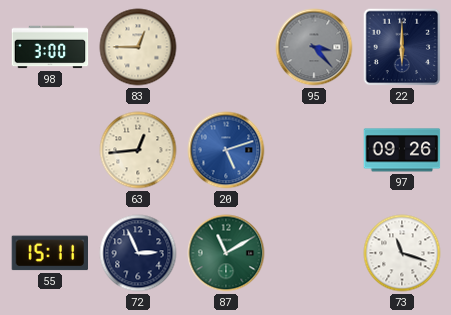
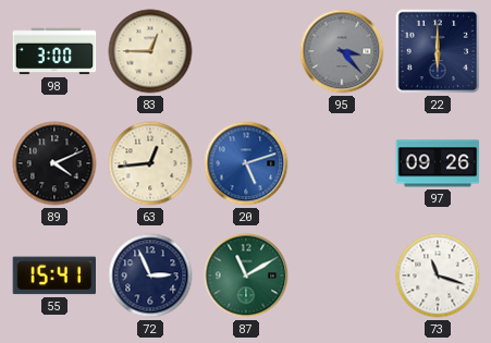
89: none -> 4:11 (54, 163)
55: 15:11 -> 15:41 (54, 275)
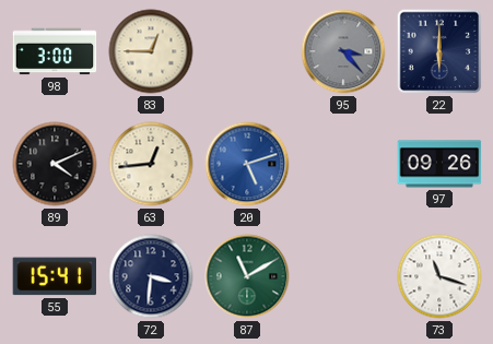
72: 2:56 -> 3:31 (151, 276)
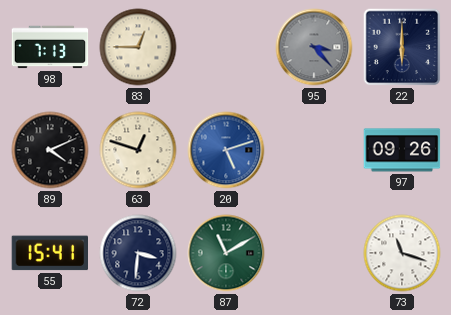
98: 3:00 -> 7:13 (50, 47)
63: 12:44 -> 12:48 (138, 150)
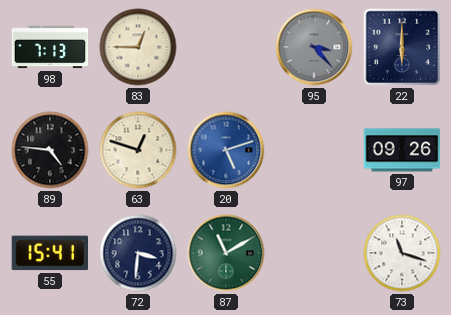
89: 4:11 -> 4:46 (50, 150)
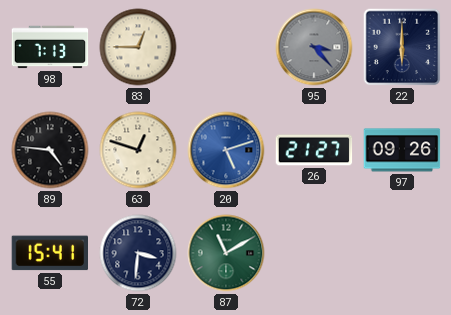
26: none -> 21:27 (314, 150)
73: 11:18 -> none (402, 253)
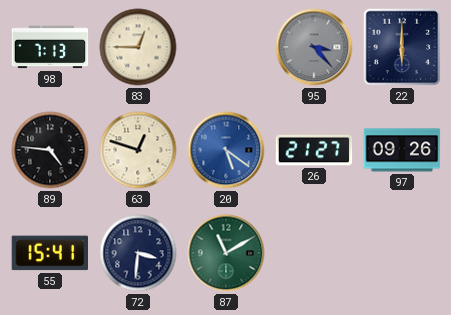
20: 5:12 -> 5:21 (226, 150)
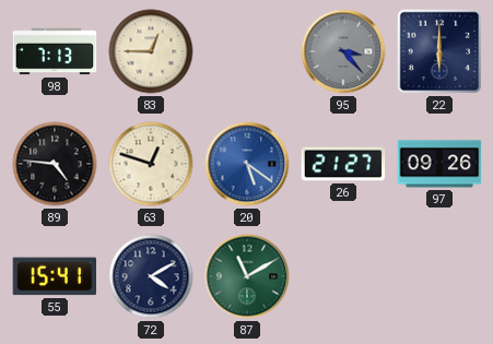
72: 3:31 -> 4:10 (151, 276)
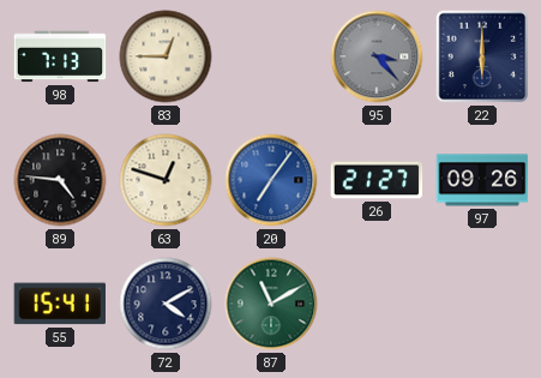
20: 5:21 -> 7:06 (271, 180)
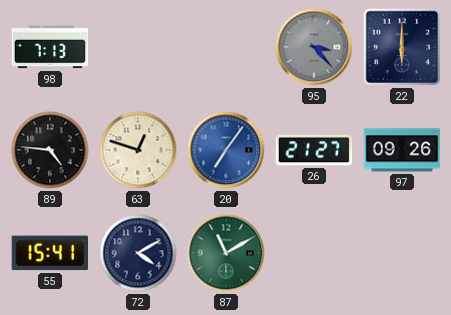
83: 12:45 -> none (166, 56)
